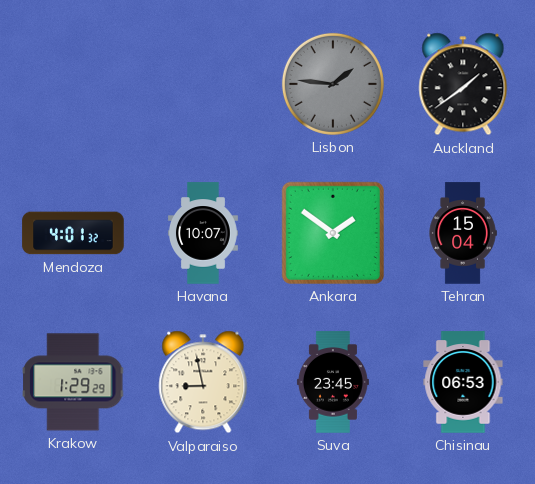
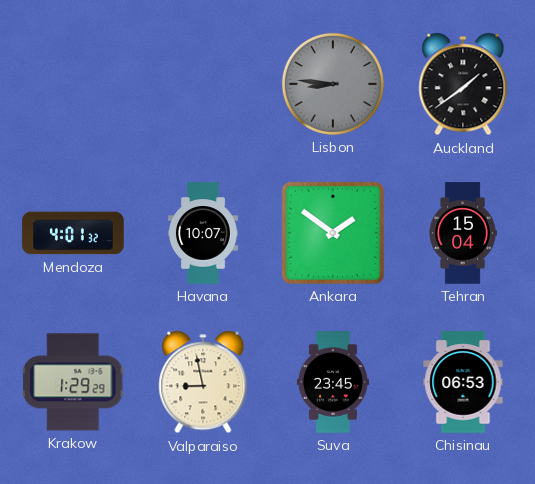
Lisbon: 1:46 -> 8:46 (333, 84)
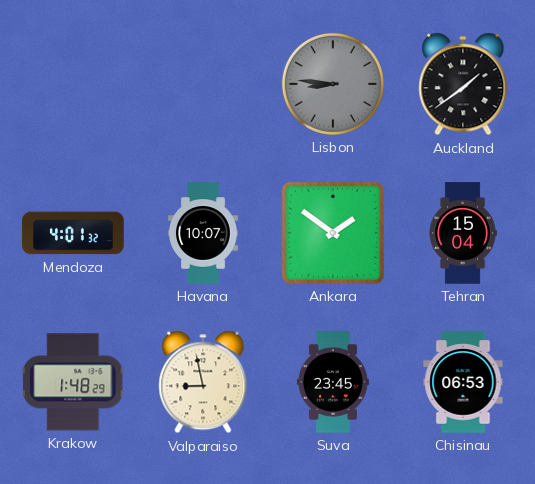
Krakow: 1:29 -> 1:48 (74, 382)
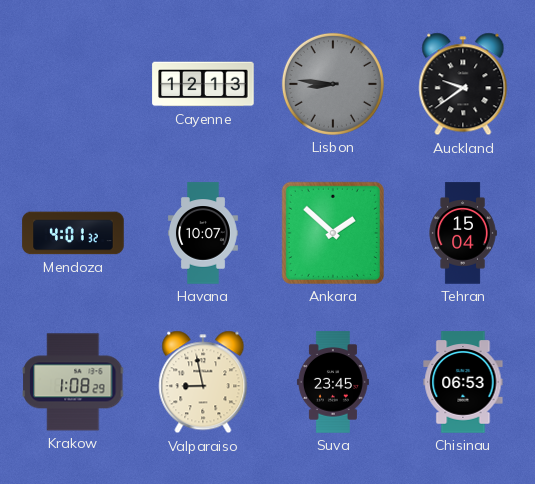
Cayenne: none -> 12:13 (203, 84)
Auckland: 1:39 -> 9:39 (463, 84)
Ankara: 1:51 -> 1:52 (333, 233)
Krakow: 1:48 -> 1:08 (74, 382)
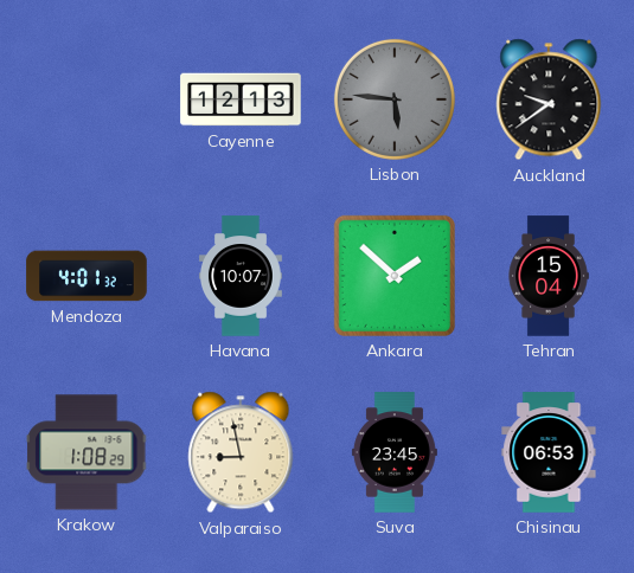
Lisbon: 8:46 -> 5:46 (395, 99)
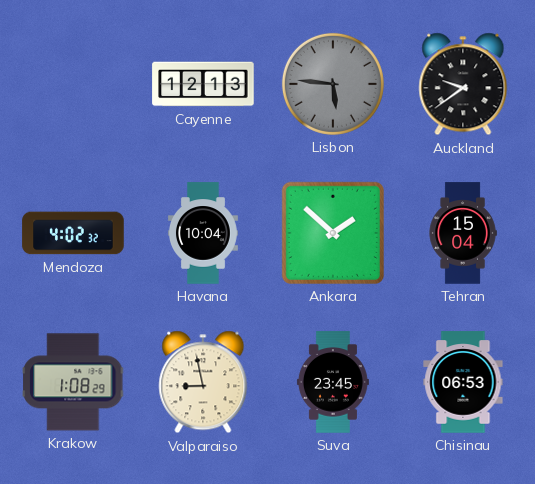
Mendoza: 4:01 -> 4:02 (73, 233)
Havana: 10:07 -> 10:04 (203, 233)
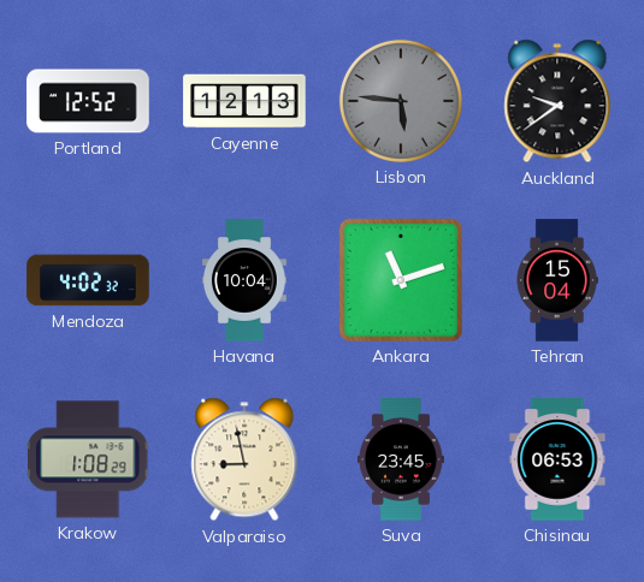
Portland: none -> 12:52 (88, 101)
Ankara: 1:52 -> 11:12 (401, 280)
